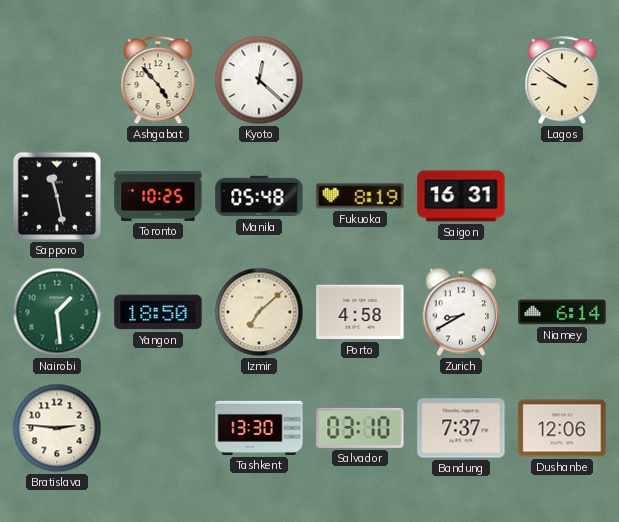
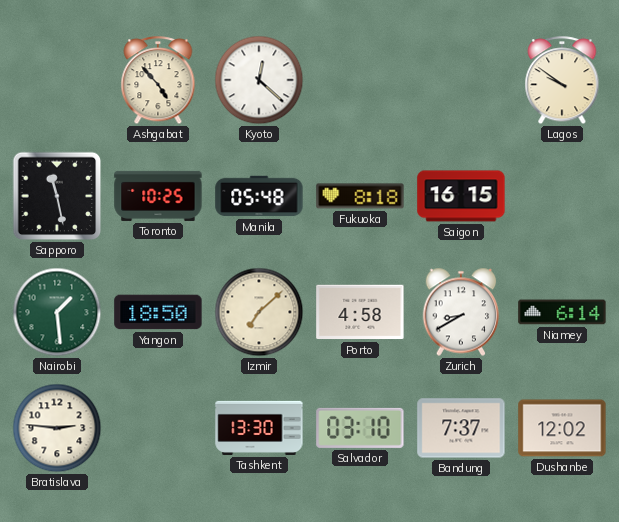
Fukuoka: 8:19 -> 8:18 (360, 196)
Saigon: 16:31 -> 16:15 (461, 196)
Dushanbe: 12:06 -> 12:02 (562, 428)
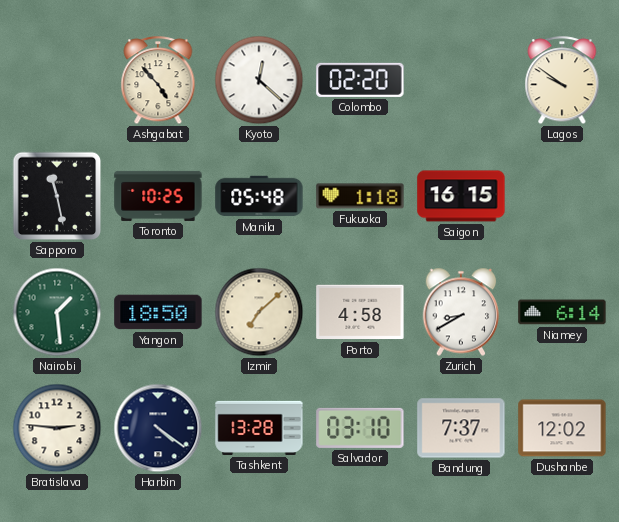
Colombo: none -> 02:20 (360, 80)
Fukuoka: 8:18 -> 1:18 (360, 196)
Harbin: none -> 4:21 (158, 428)
Tashkent: 13:30 -> 13:28 (259, 428)
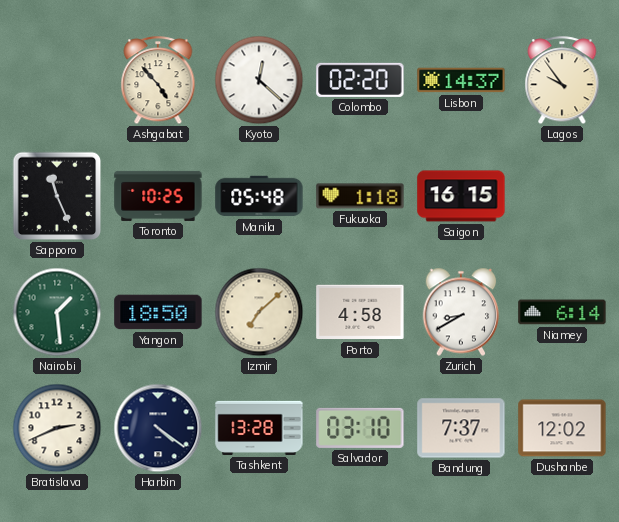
Lisbon: none -> 14:37 (461, 80)
Lagos: 9:51 -> 9:54 (562, 81)
Sapporo: 11:28 -> 11:26 (57, 196)
Bratislava: 2:46 -> 2:41 (57, 428)
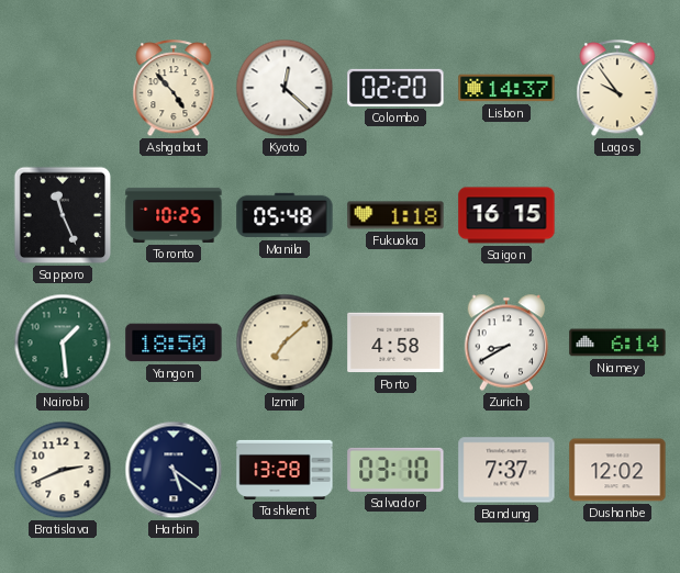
Harbin: 4:21 -> 5:21 (174, 470)
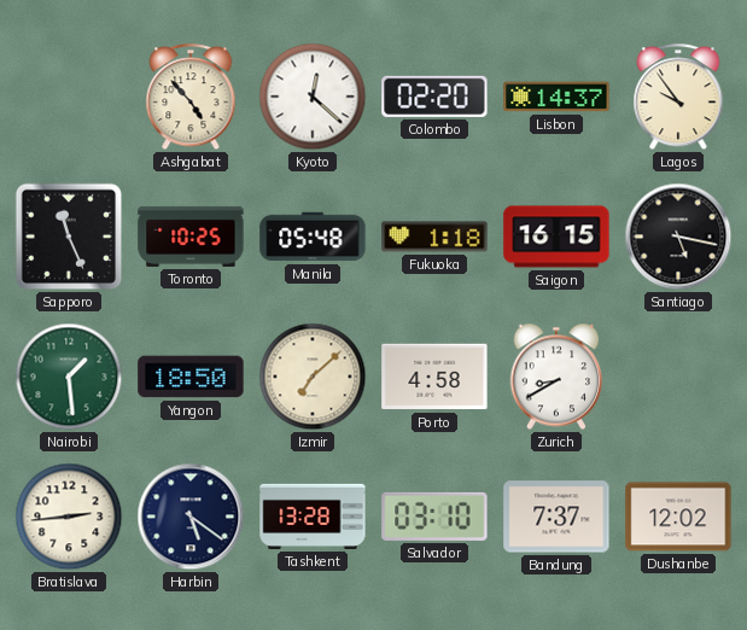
Santiago: none -> 5:17 (678, 237)
Niamey: 6:14 -> none (617, 342)
Bratislava: 2:41 -> 2:44 (69, 517)
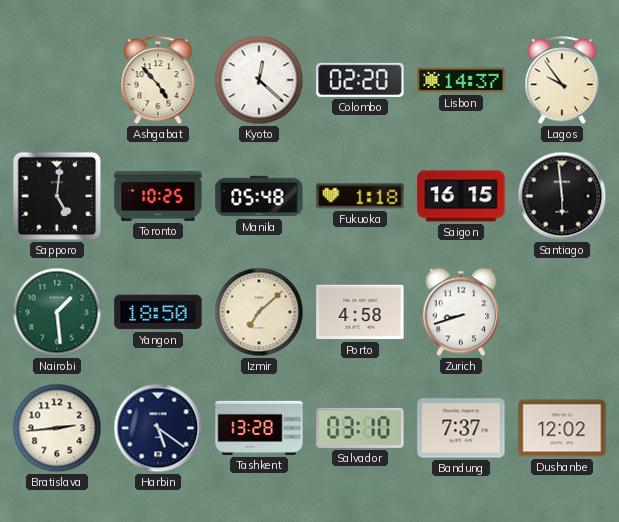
Sapporo: 11:26 -> 5:01 (57, 196)
Santiago: 5:17 -> 5:59 (562, 196)
Zurich: 8:40 -> 8:42 (461, 312)
